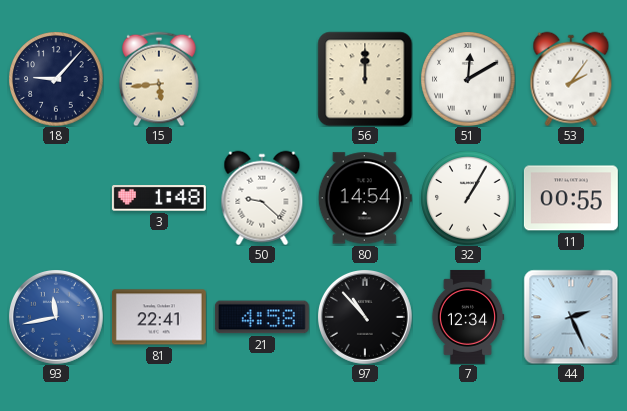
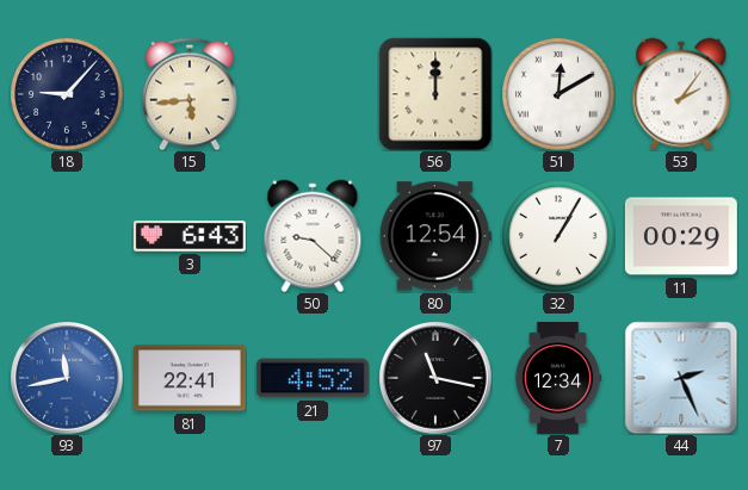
3: 1:48 -> 6:43 (190, 237)
80: 14:54 -> 12:54 (435, 236)
11: 00:55 -> 00:29 (681, 236)
21: 4:58 -> 4:52 (313, 378)
97: 10:53 -> 11:17 (435, 378)
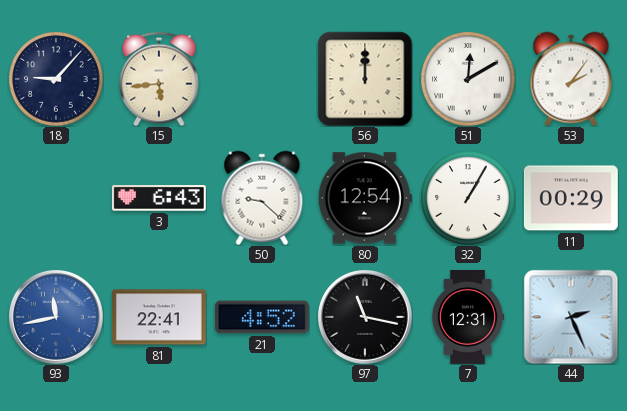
7: 12:34 -> 12:31 (468, 317)
